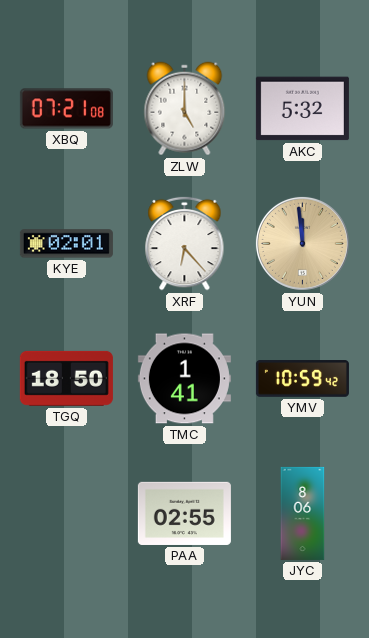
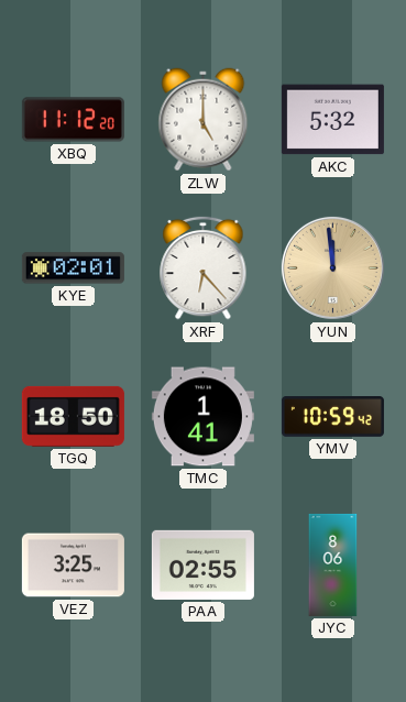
XBQ: 07:21 -> 11:12 (73, 120)
VEZ: none -> 3:25 (73, 566)
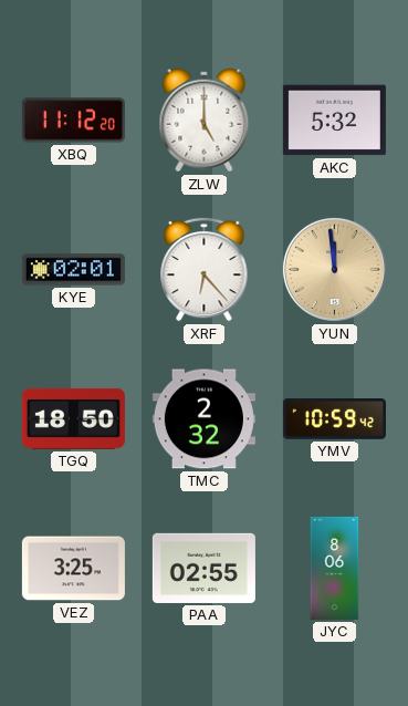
TMC: 1:41 -> 2:32 (203, 419)
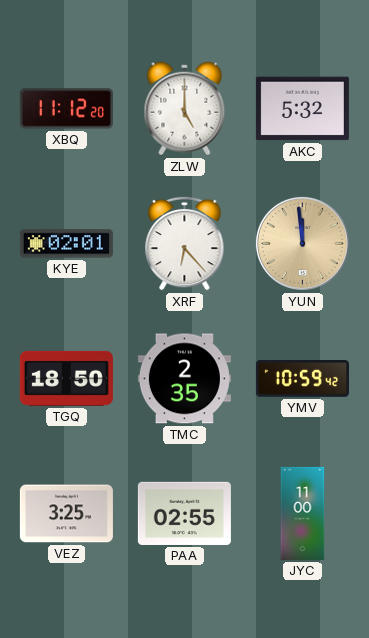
TMC: 2:32 -> 2:35 (184, 379)
JYC: 8:06 -> 11:00 (303, 513)
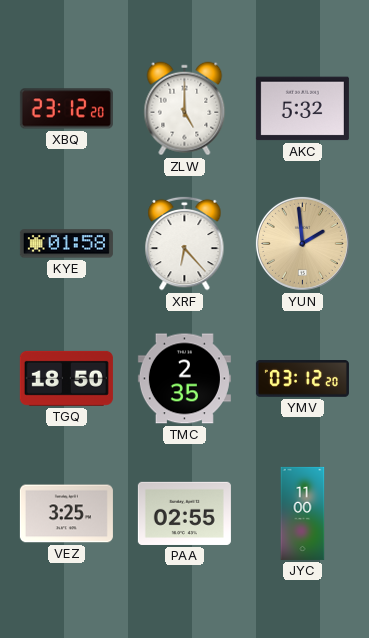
XBQ: 11:12 -> 23:12 (66, 109)
KYE: 02:01 -> 01:58 (66, 244)
YUN: 11:59 -> 1:59 (302, 243)
YMV: 10:59 -> 03:12 (302, 379)
